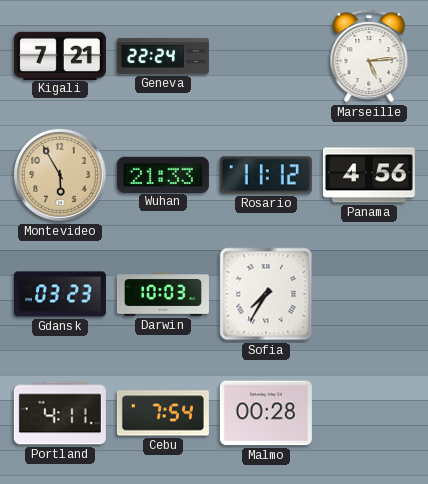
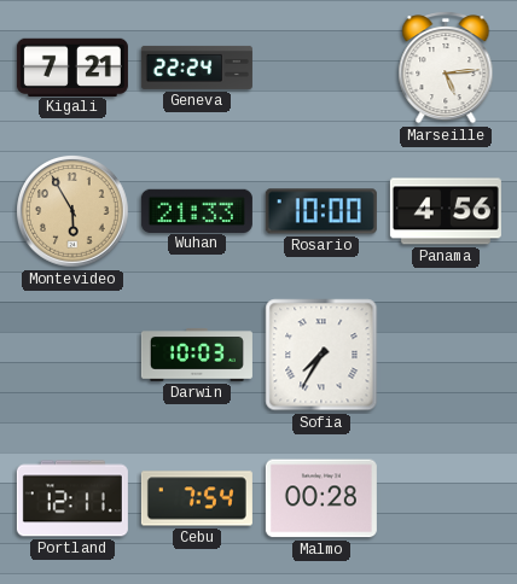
Rosario: 11:12 -> 10:00 (321, 211)
Gdansk: 03:23 -> none (60, 294)
Portland: 4:11 -> 12:11 (72, 498)
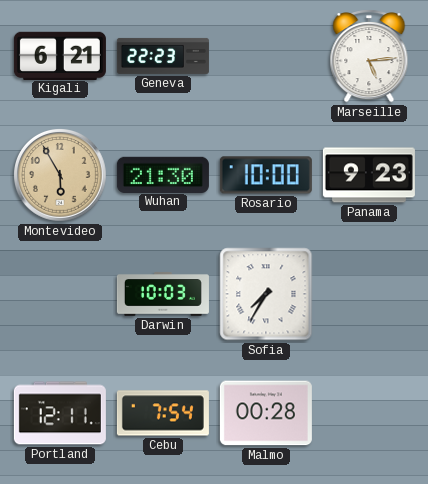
Kigali: 7:21 -> 6:21 (60, 55)
Geneva: 22:24 -> 22:23 (163, 56)
Wuhan: 21:33 -> 21:30 (163, 174)
Panama: 4:56 -> 9:23 (369, 175)
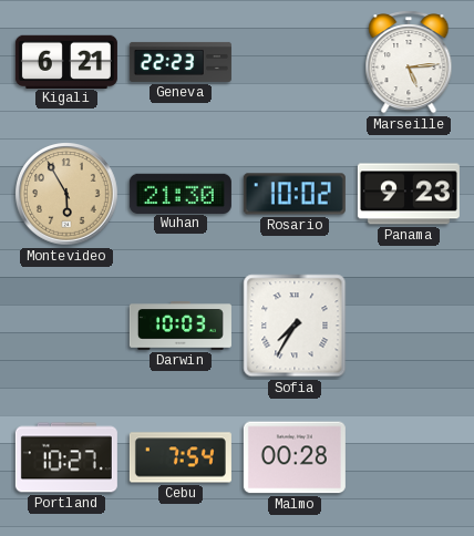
Rosario: 10:00 -> 10:02 (295, 194)
Portland: 12:11 -> 10:27 (66, 457)
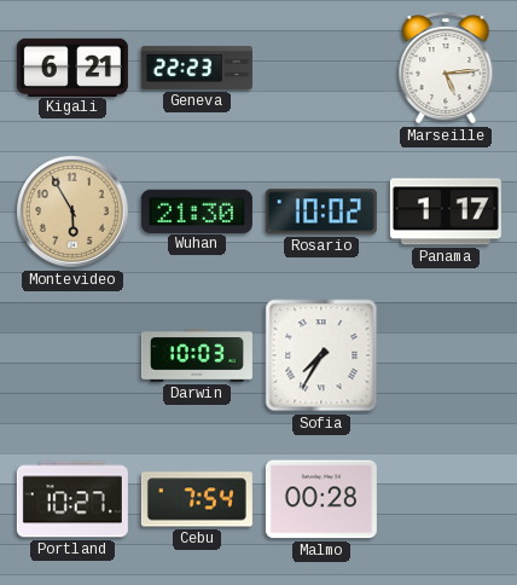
Panama: 9:23 -> 1:17 (446, 212)
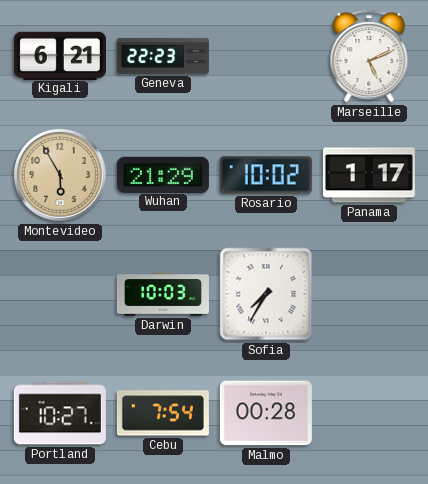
Marseille: 5:14 -> 5:11 (369, 56)
Wuhan: 21:30 -> 21:29 (163, 174)
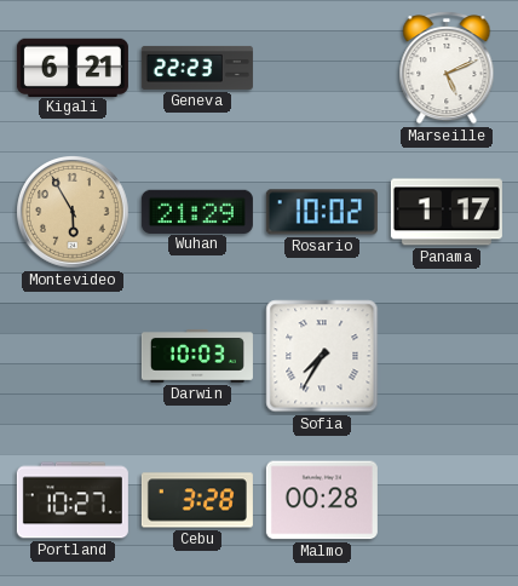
Cebu: 7:54 -> 3:28 (197, 500)
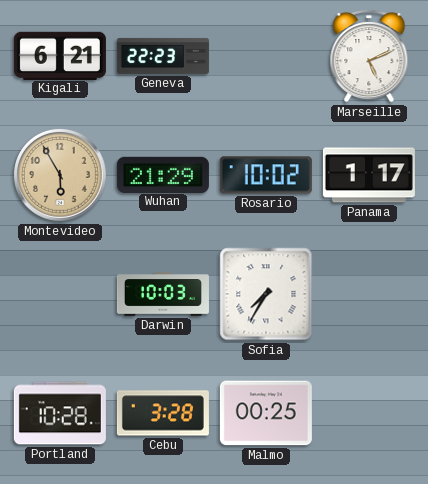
Portland: 10:27 -> 10:28 (60, 413)
Malmo: 00:28 -> 00:25 (266, 413)
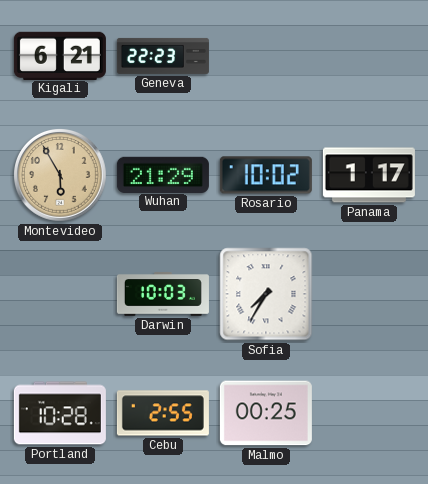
Marseille: 5:11 -> none (369, 56)
Cebu: 3:28 -> 2:55 (163, 413)
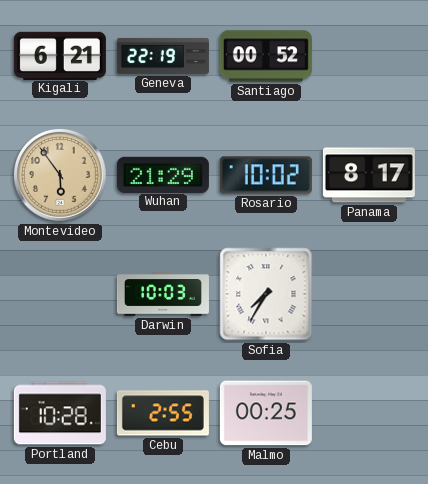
Geneva: 22:23 -> 22:19 (163, 56)
Santiago: none -> 00:52 (266, 56)
Montevideo: 5:55 -> 5:54 (61, 176)
Panama: 1:17 -> 8:17 (369, 175)
